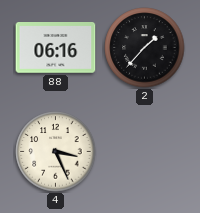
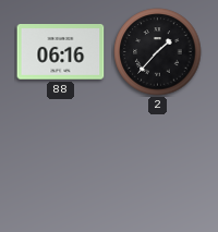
4: 3:26 -> none (56, 152)
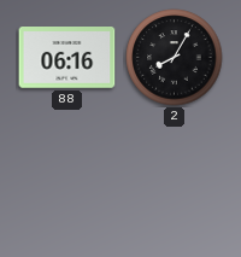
2: 1:37 -> 8:05 (175, 58)
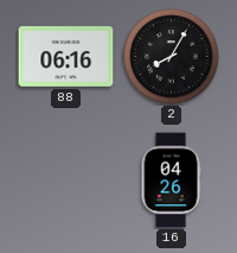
16: none -> 04:26 (171, 181)
